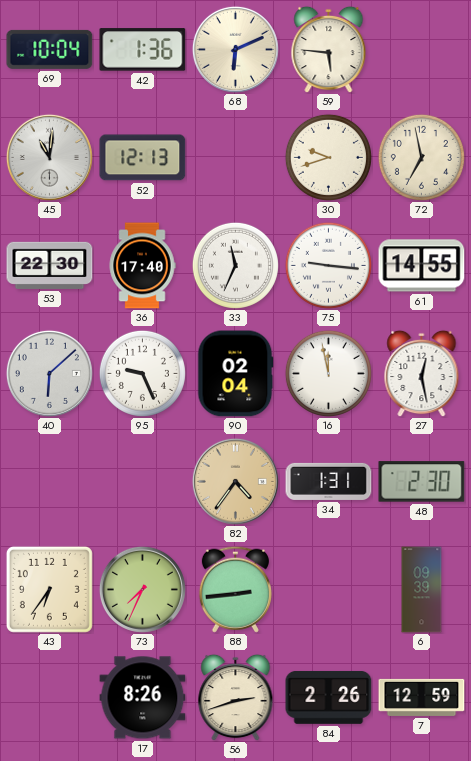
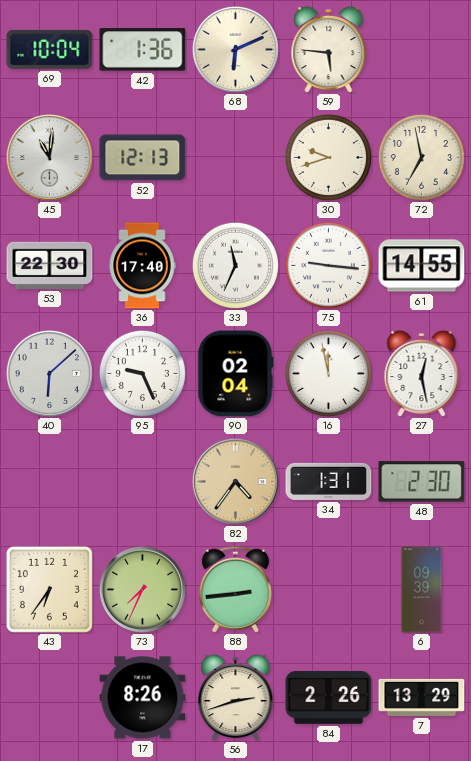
7: 12:59 -> 13:29 (422, 697)
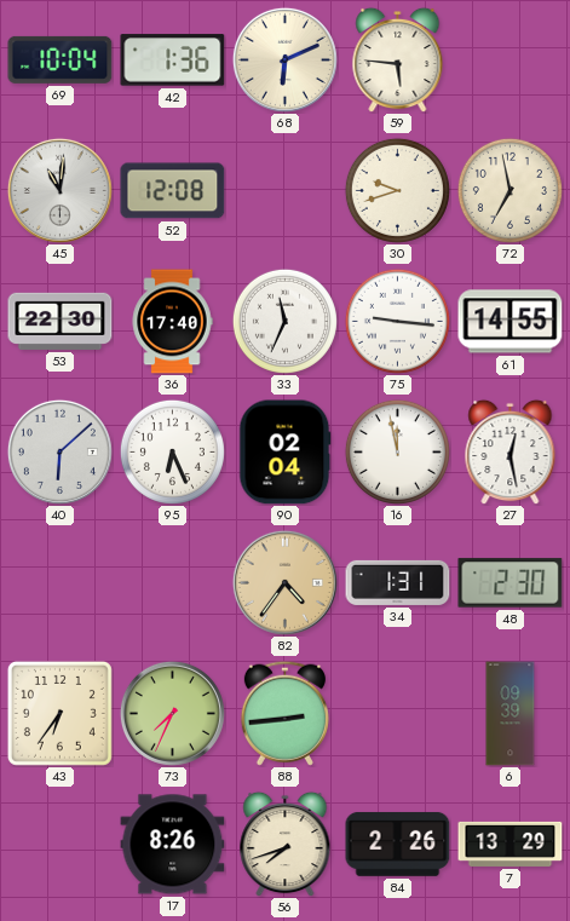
52: 12:13 -> 12:08 (173, 191)
95: 9:26 -> 6:26 (172, 451)
56: 2:42 -> 7:42 (286, 844)
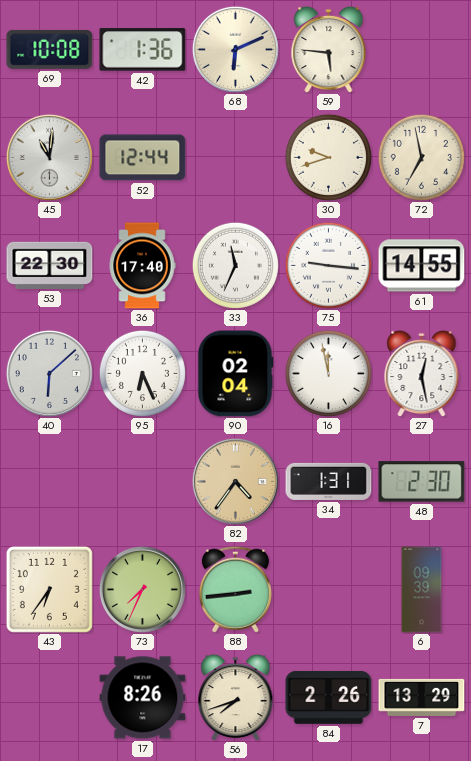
69: 10:04 -> 10:08 (50, 49)
52: 12:08 -> 12:44 (143, 158)
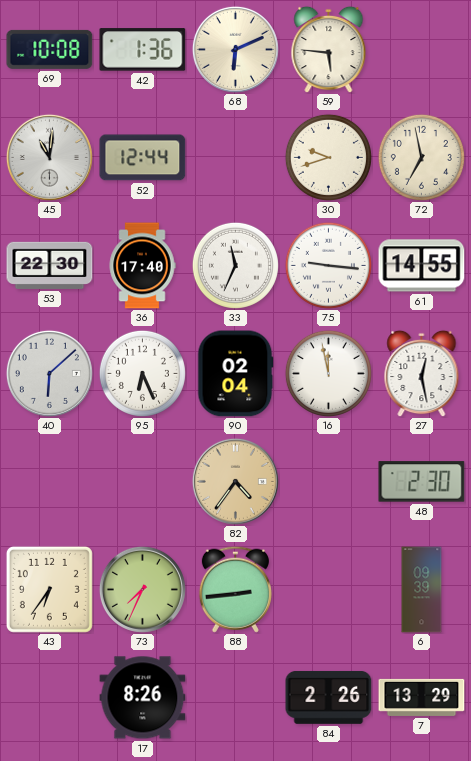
34: 1:31 -> none (329, 481)
56: 7:42 -> none (236, 697)
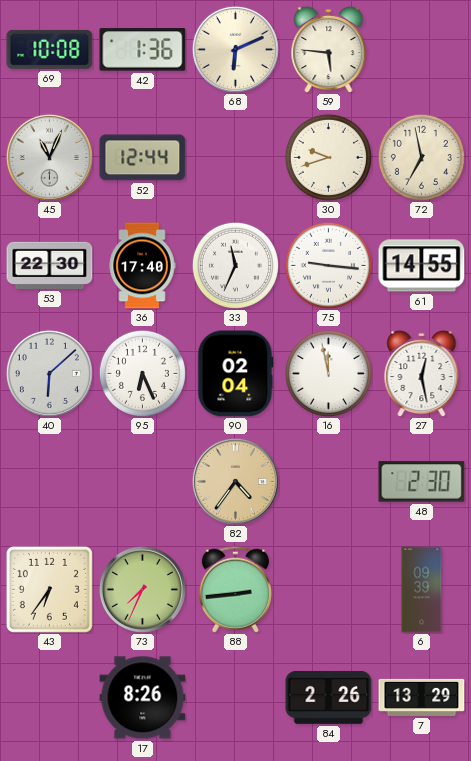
45: 11:01 -> 11:04 (49, 157)
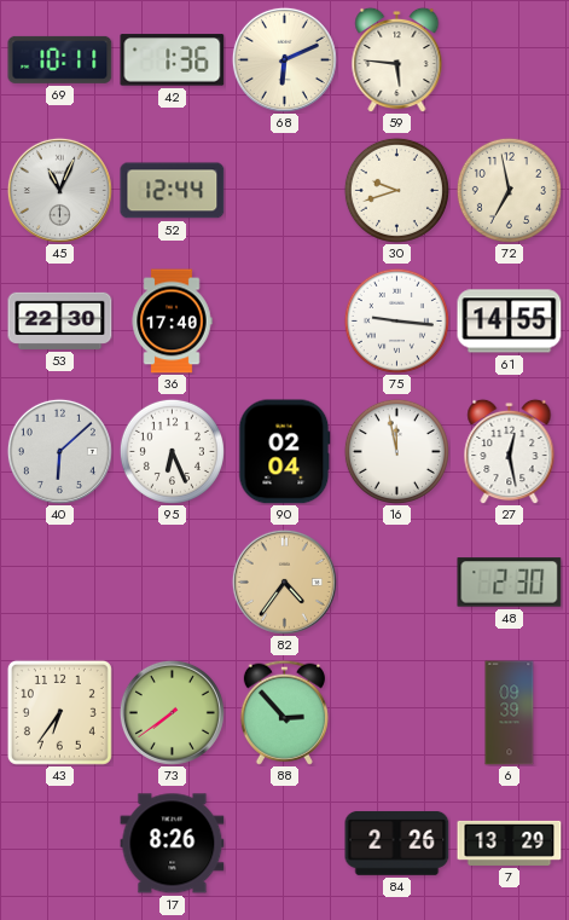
69: 10:08 -> 10:11 (60, 59)
33: 11:34 -> none (235, 265)
73: 7:34 -> 7:39 (172, 712)
88: 2:44 -> 2:53 (284, 712)
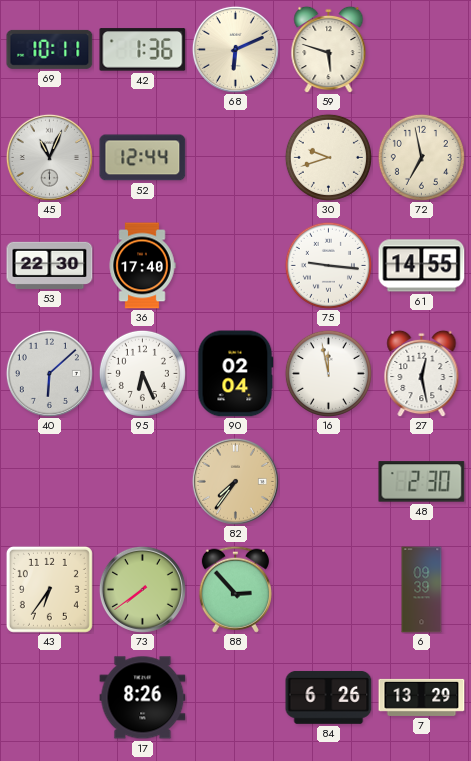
59: 5:46 -> 5:48 (329, 49)
82: 4:36 -> 7:36 (235, 481)
84: 2:26 -> 6:26 (329, 697)
